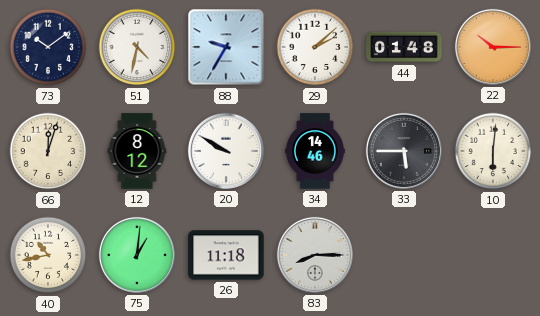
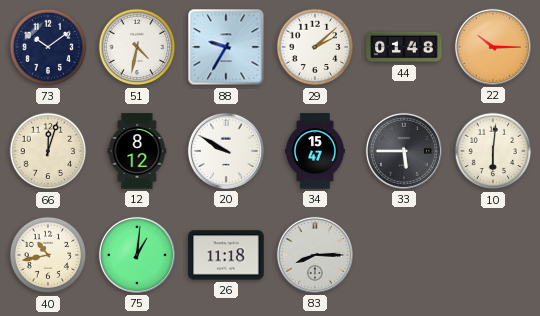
34: 14:46 -> 15:47 (316, 151)
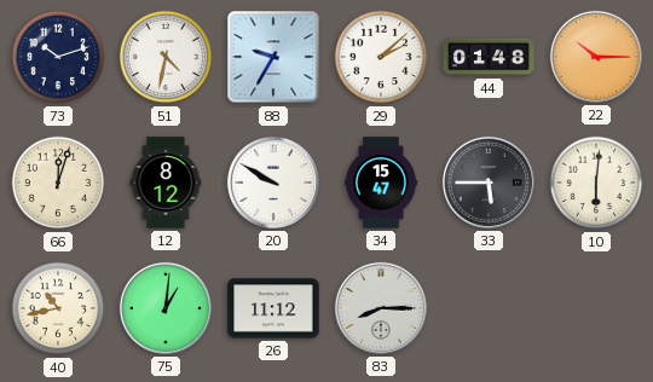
73: 10:09 -> 10:12 (58, 57)
26: 11:18 -> 11:12 (273, 308)
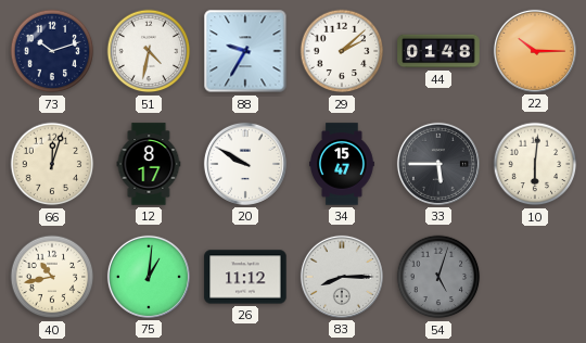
12: 8:12 -> 8:17 (149, 164)
54: none -> 5:03 (438, 277)
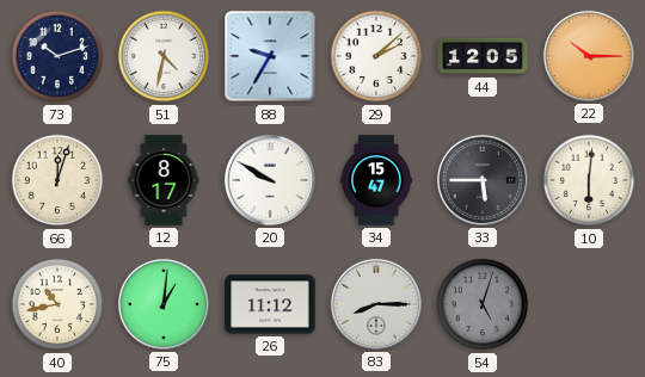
44: 01:48 -> 12:05 (483, 56)
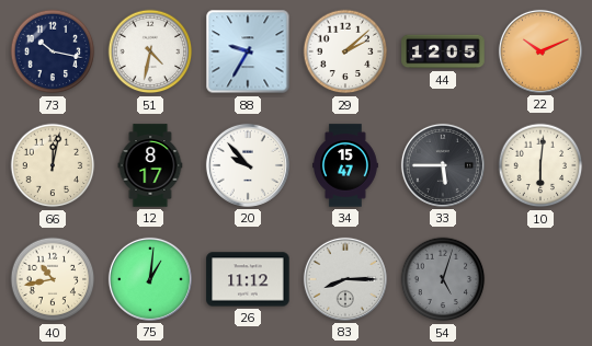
73: 10:12 -> 10:17 (53, 51)
22: 10:15 -> 10:11 (540, 51)
66: 12:03 -> 12:02 (53, 165)
20: 9:50 -> 9:53 (248, 165)
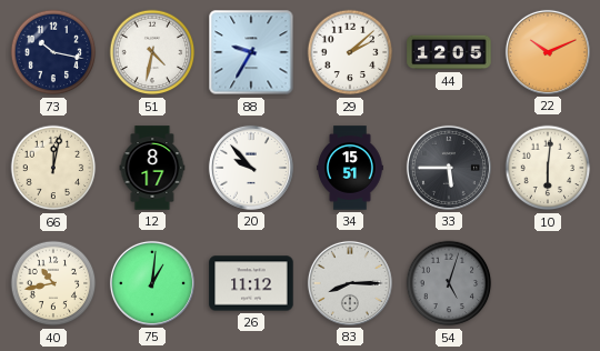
34: 15:47 -> 15:51 (351, 168)
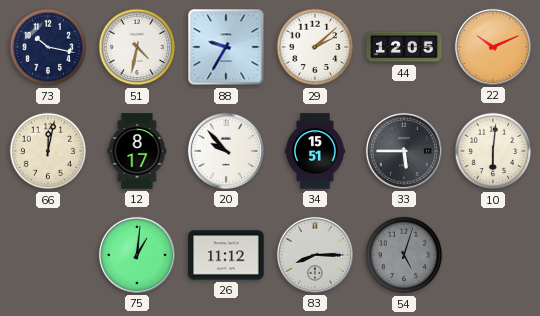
40: 10:43 -> none (53, 283)
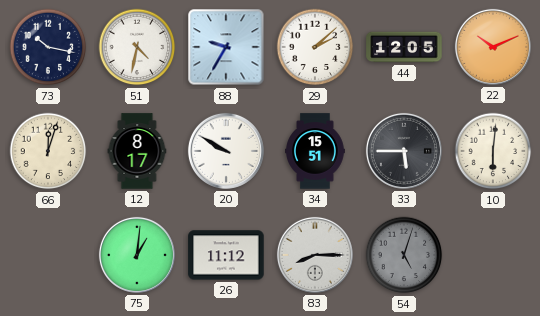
66: 12:02 -> 12:03 (48, 151)
20: 9:53 -> 9:50 (226, 151)
